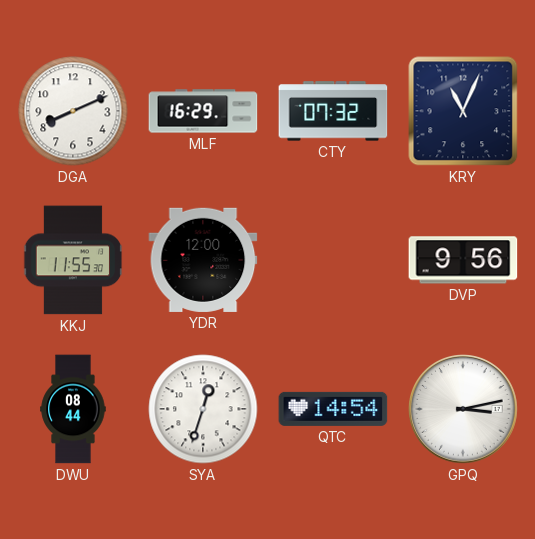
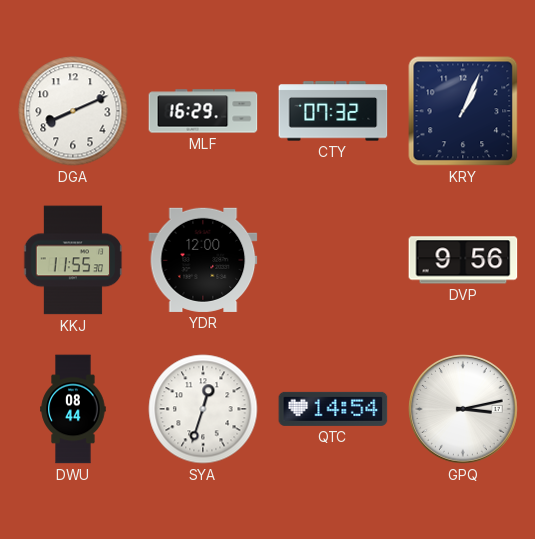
KRY: 11:04 -> 1:04 (463, 111)
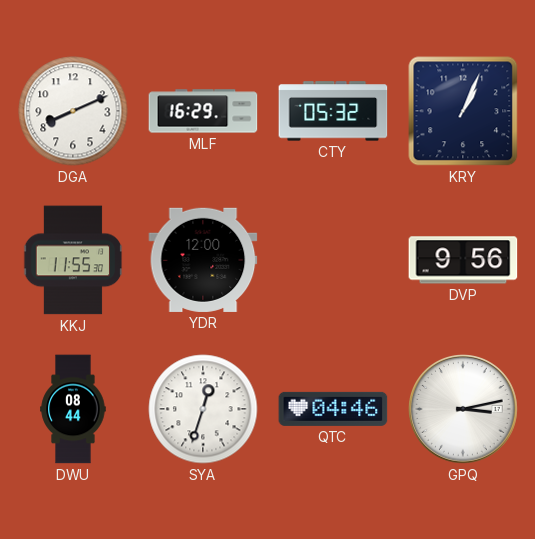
CTY: 07:32 -> 05:32 (333, 111)
QTC: 14:54 -> 04:46 (333, 409)
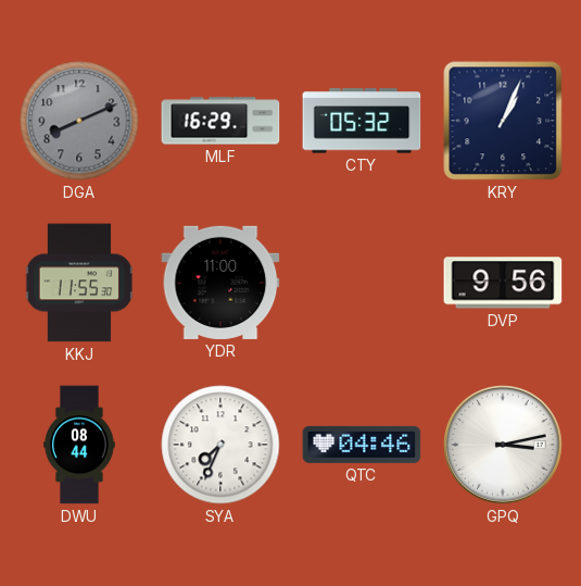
DGA dial: white -> grey (79, 121)
YDR: 12:00 -> 11:00 (220, 283)
SYA: 12:33 -> 7:34 (220, 445)
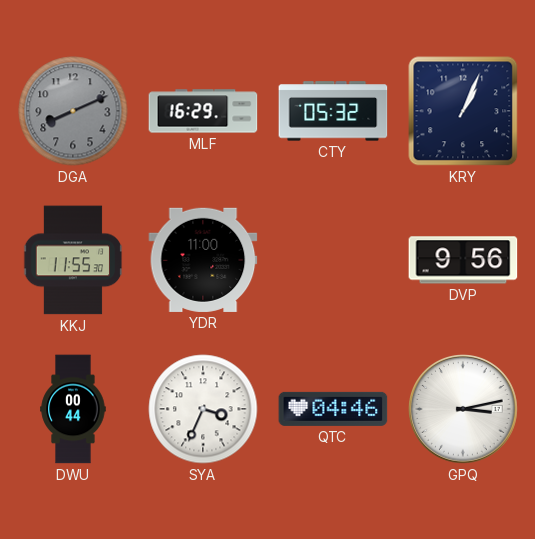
DWU: 08:44 -> 00:44 (73, 409)
SYA: 7:34 -> 3:34 (203, 409)
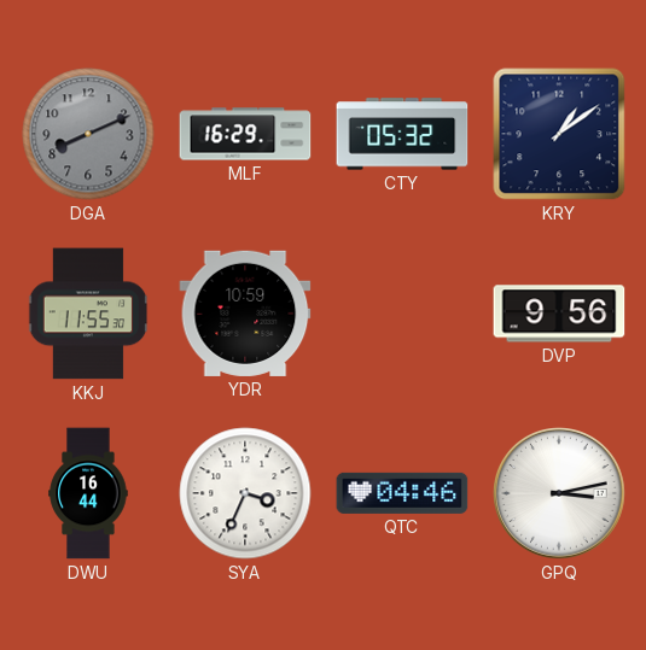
KRY: 1:04 -> 1:09 (559, 134)
YDR: 11:00 -> 10:59 (245, 314)
DWU: 00:44 -> 16:44 (88, 493)
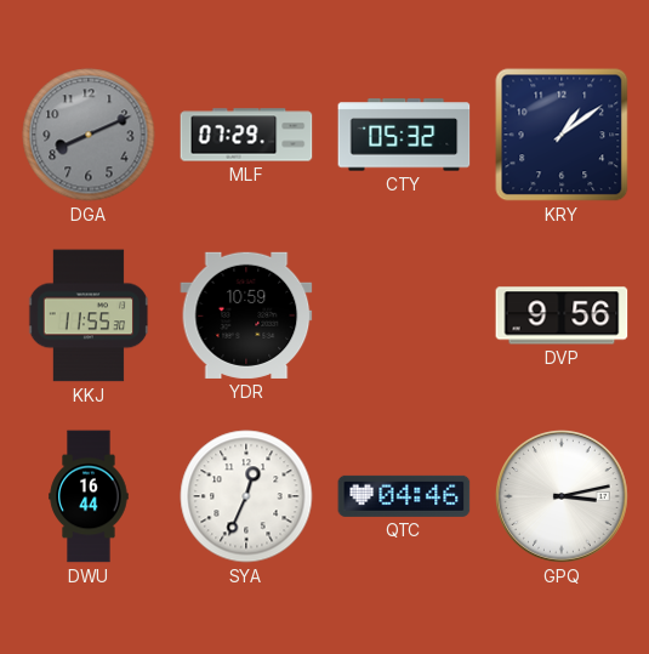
MLF: 16:29 -> 07:29 (246, 135)
SYA: 3:34 -> 12:34 (246, 496)
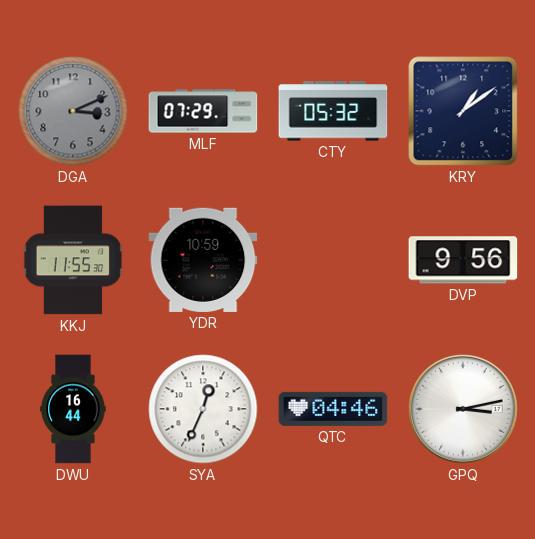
DGA: 8:11 -> 3:11 (73, 111)
